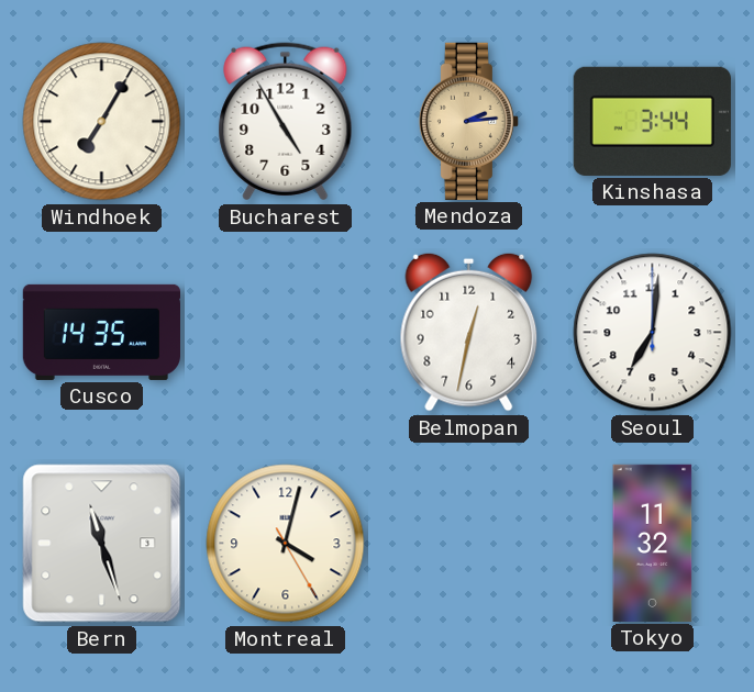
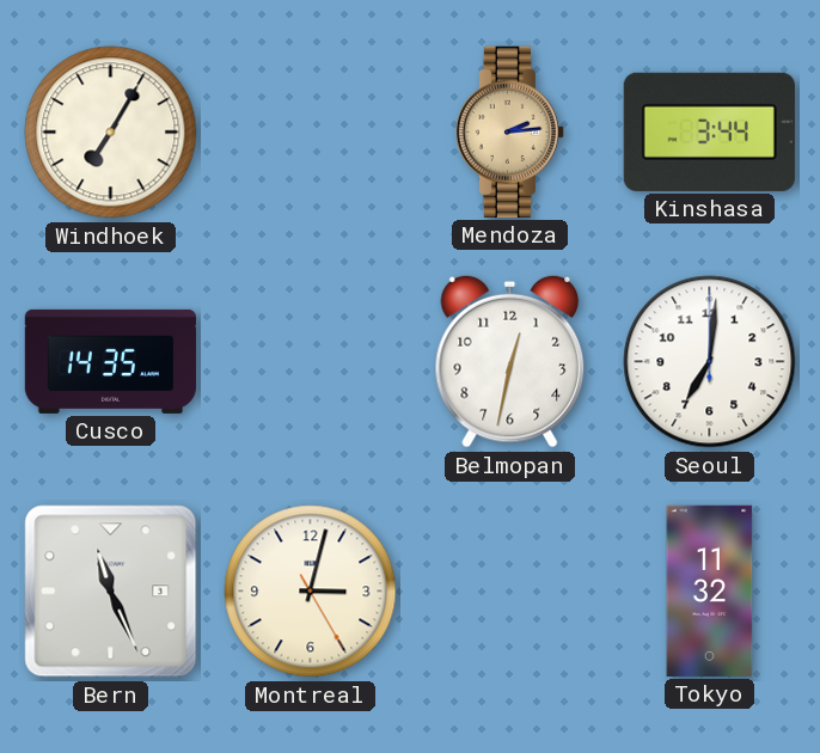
Bucharest: 4:55 -> none (286, 122)
Bern: 11:27 -> 11:26 (111, 592)
Montreal: 4:02 -> 3:02 (311, 592)
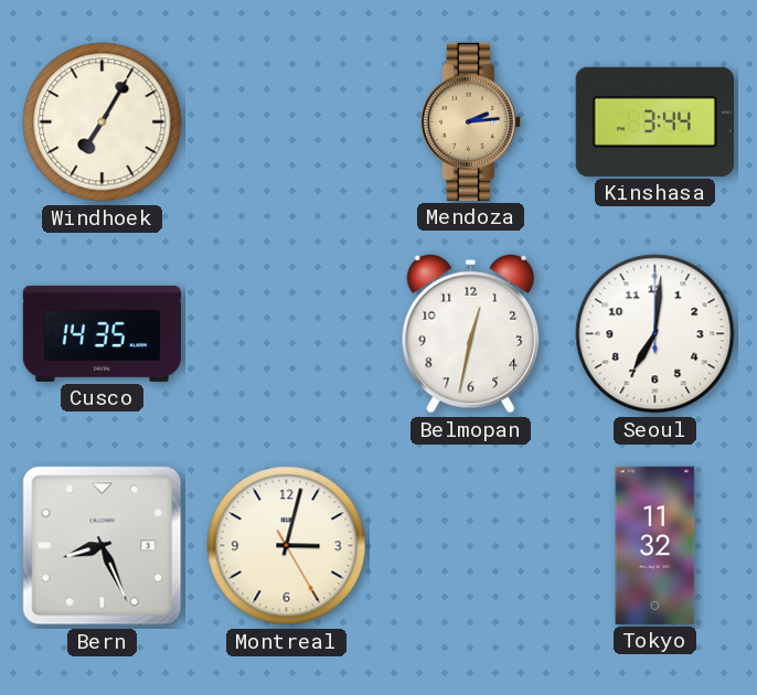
Bern: 11:26 -> 8:26 (103, 546)
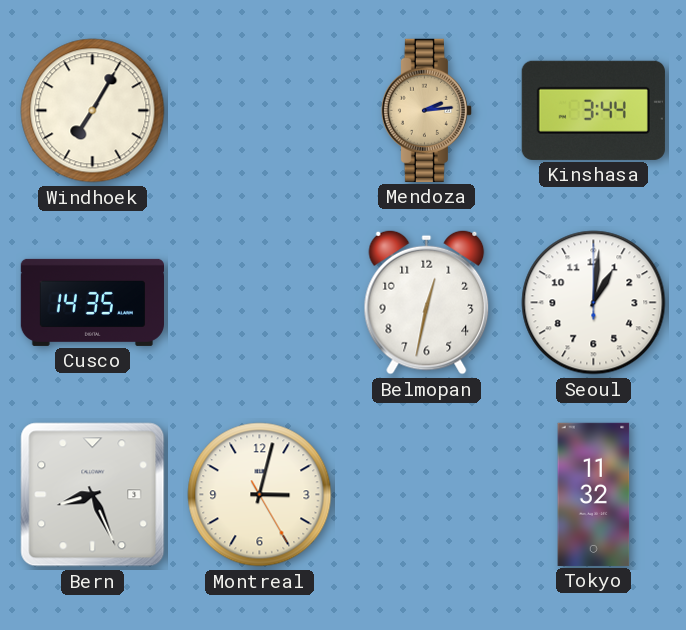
Seoul: 7:01 -> 1:01 (594, 303)
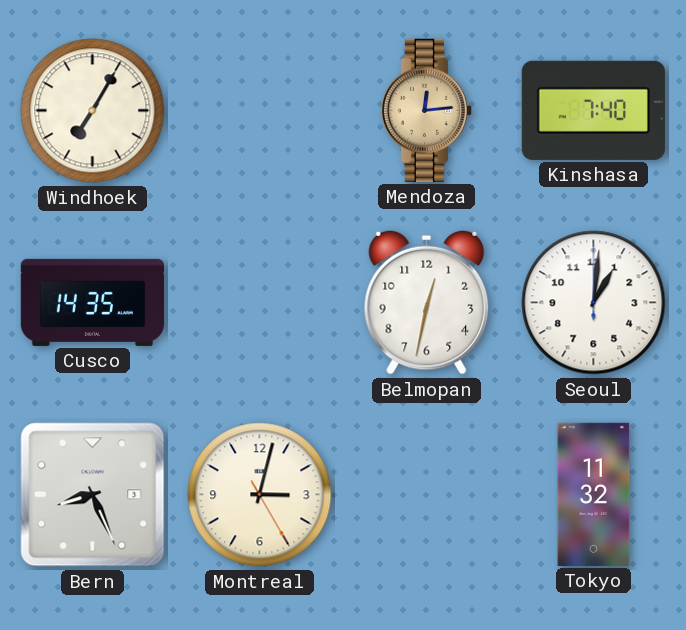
Mendoza: 2:14 -> 12:14 (426, 110)
Kinshasa: 3:44 -> 7:40 (593, 110)
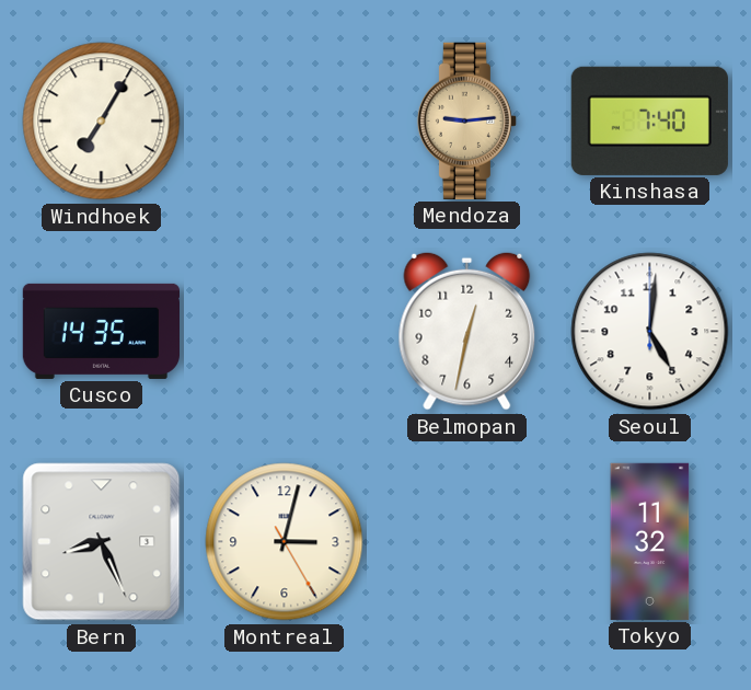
Mendoza: 12:14 -> 9:14 (466, 120)
Seoul: 1:01 -> 5:01 (650, 332)
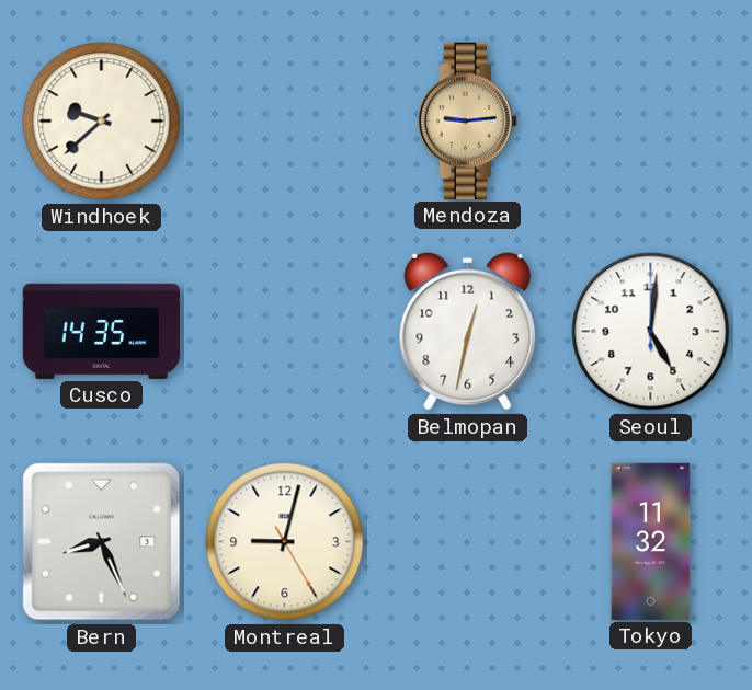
Windhoek: 7:05 -> 9:38 (102, 122)
Kinshasa: 7:40 -> none (649, 120)
Montreal: 3:02 -> 9:02 (285, 542)
